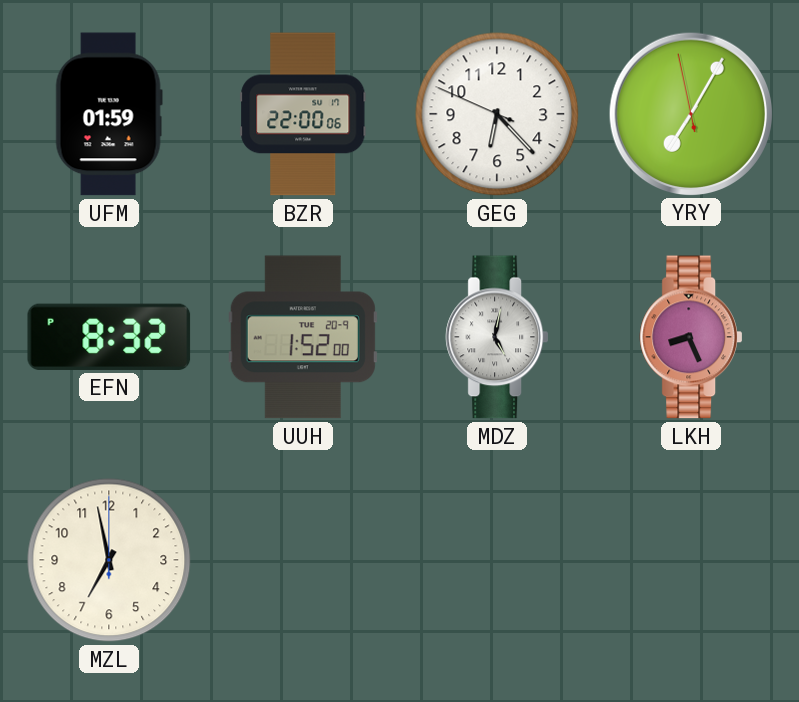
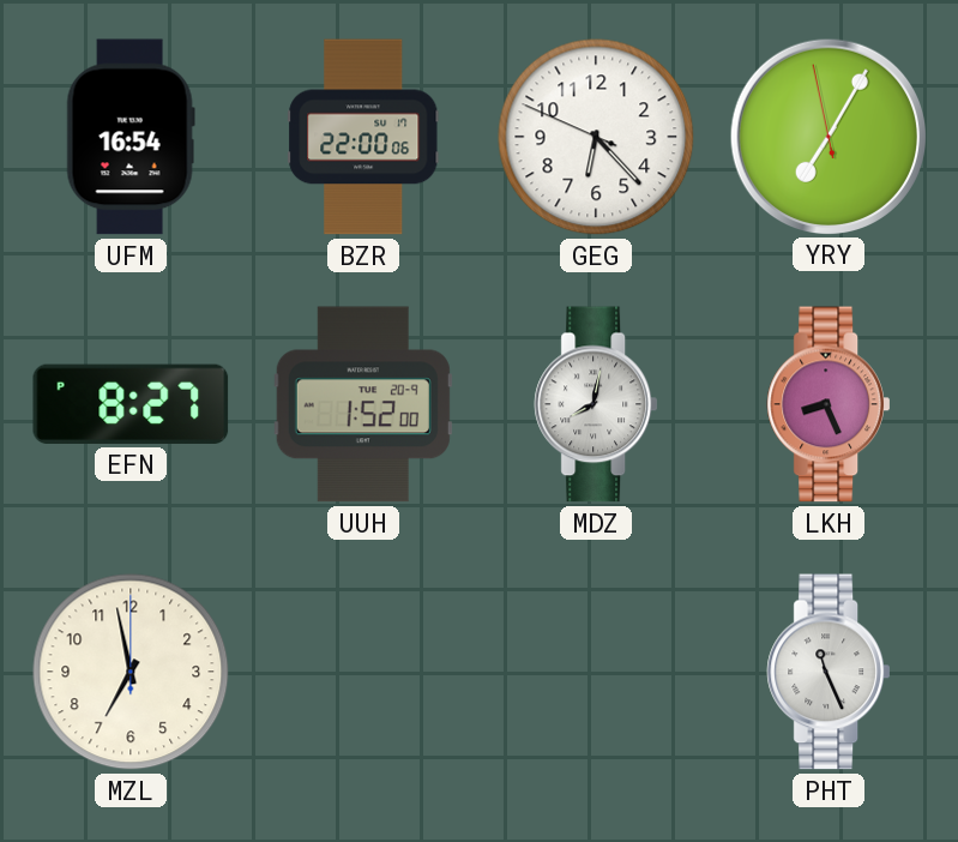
UFM: 01:59 -> 16:54 (131, 137)
EFN: 8:32 -> 8:27 (131, 404)
MDZ: 5:02 -> 8:02 (595, 404)
PHT: none -> 11:26 (827, 672)
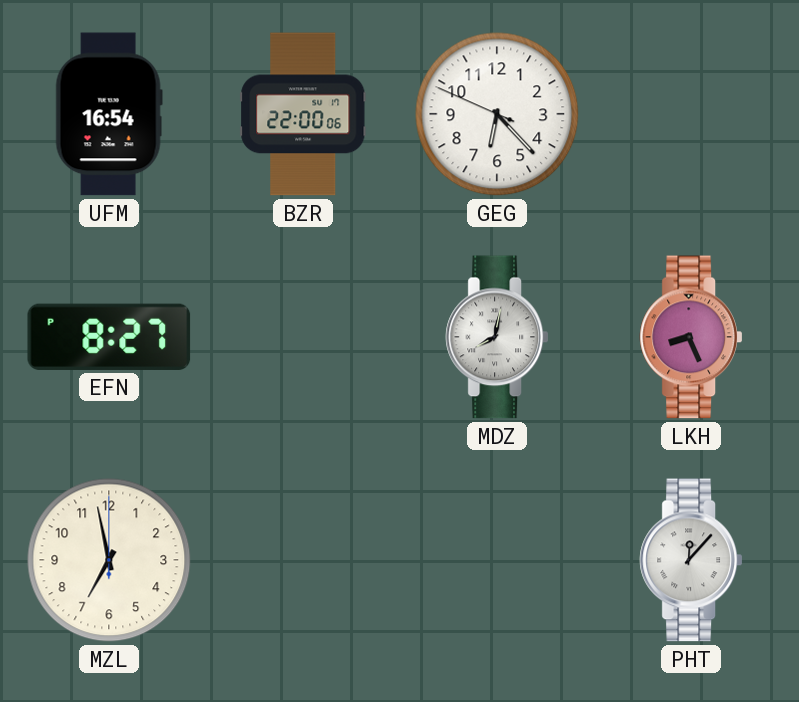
YRY: 7:04 -> none (827, 136)
UUH: 1:52 -> none (363, 404)
PHT: 11:26 -> 12:07 (690, 560)
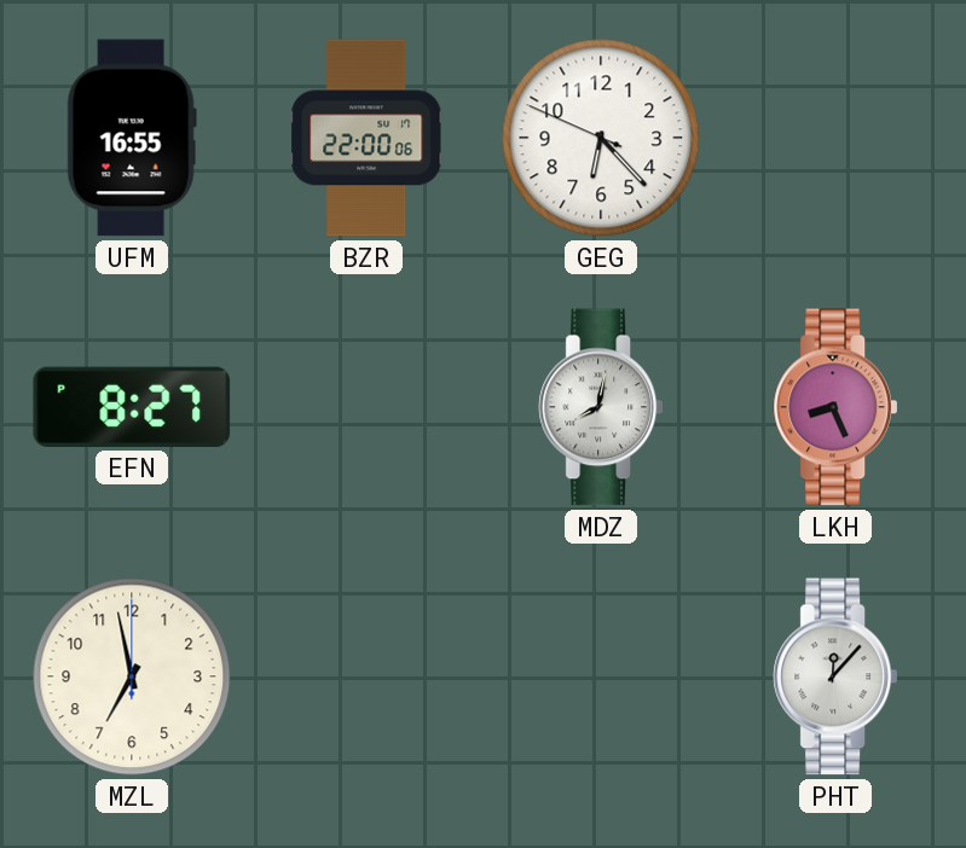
UFM: 16:54 -> 16:55 (132, 138)
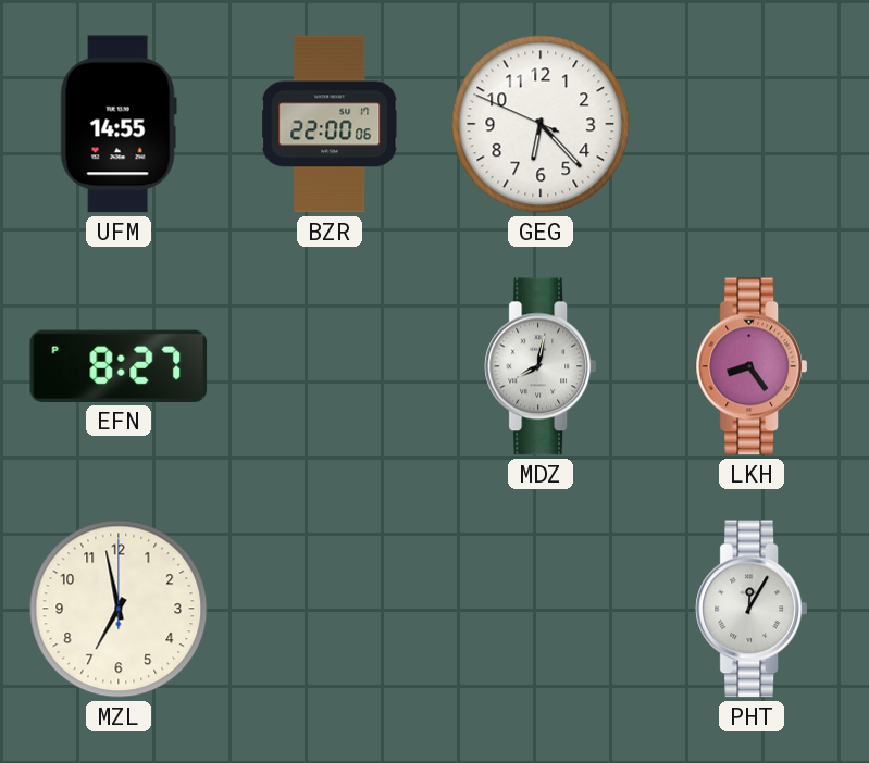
UFM: 16:55 -> 14:55 (119, 124)
LKH: 8:26 -> 8:24 (750, 366)
PHT: 12:07 -> 12:05 (750, 609)
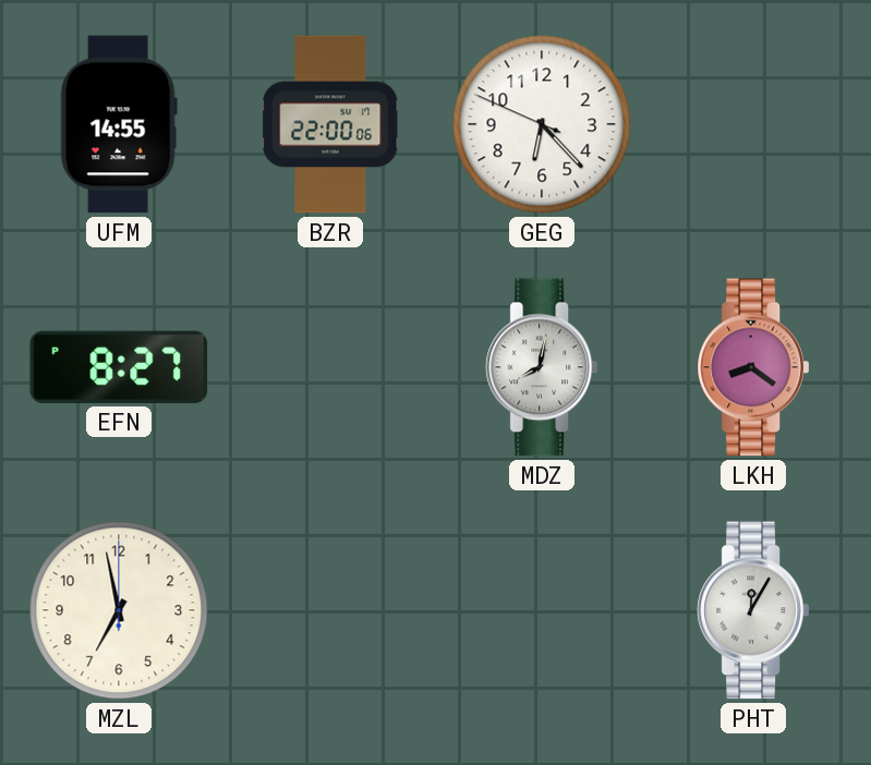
LKH: 8:24 -> 8:21 (752, 367)
